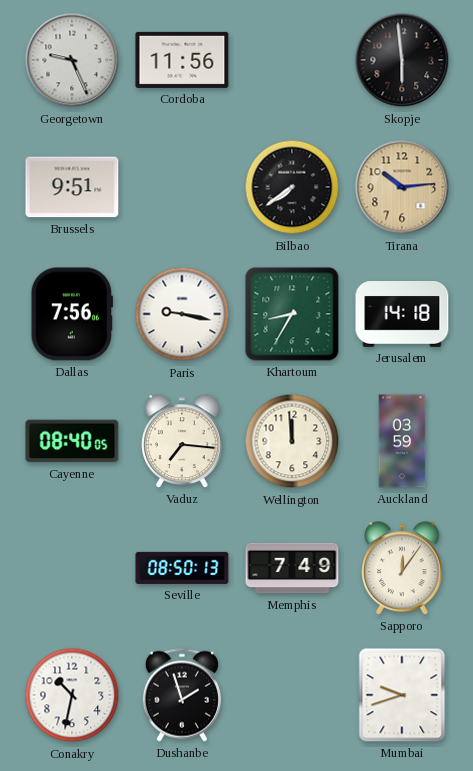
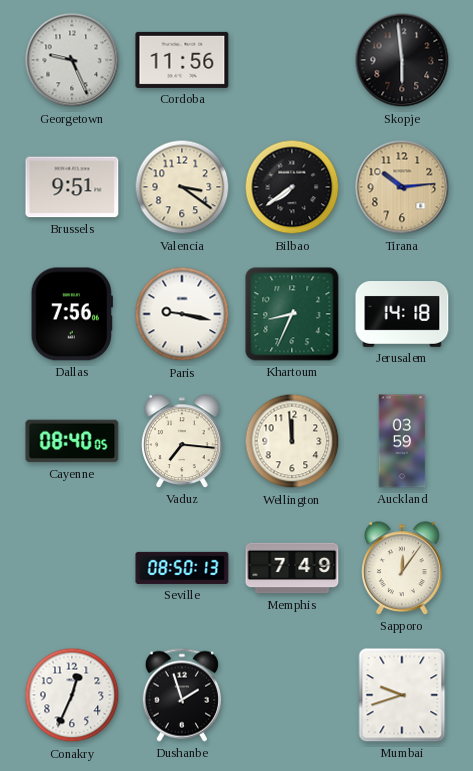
Valencia: none -> 3:21 (182, 187)
Khartoum: 8:35 -> 8:34 (292, 314)
Conakry: 10:32 -> 12:34 (72, 695)
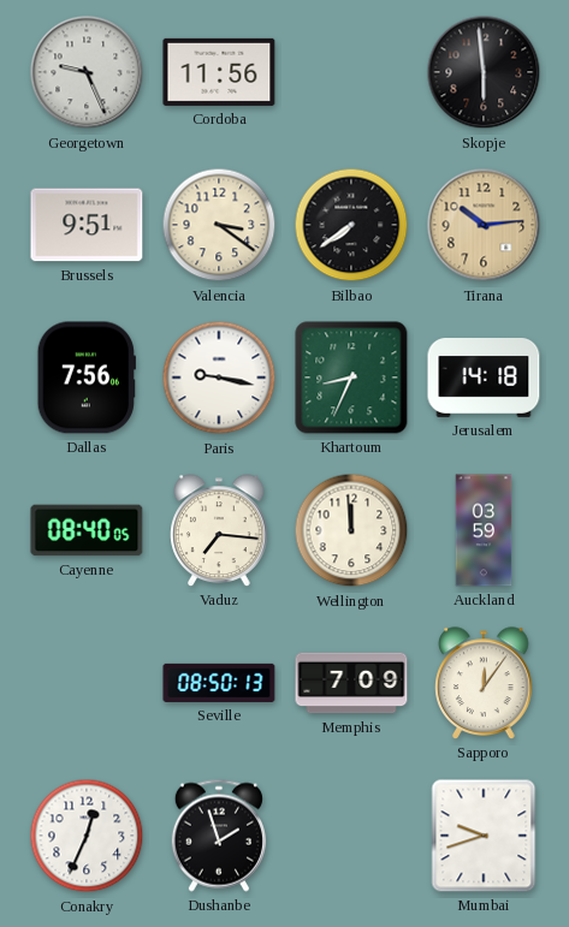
Memphis: 7:49 -> 7:09 (351, 683)
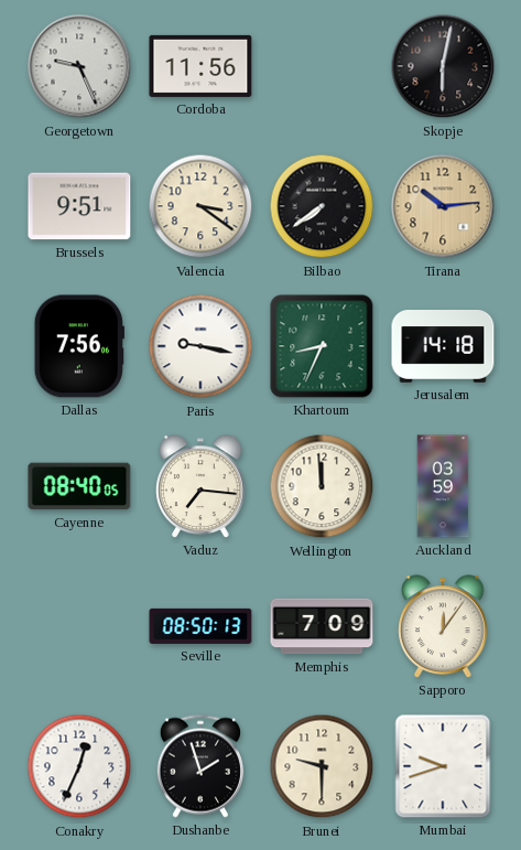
Skopje: 5:59 -> 6:02 (443, 66)
Brunei: none -> 9:30 (322, 766)
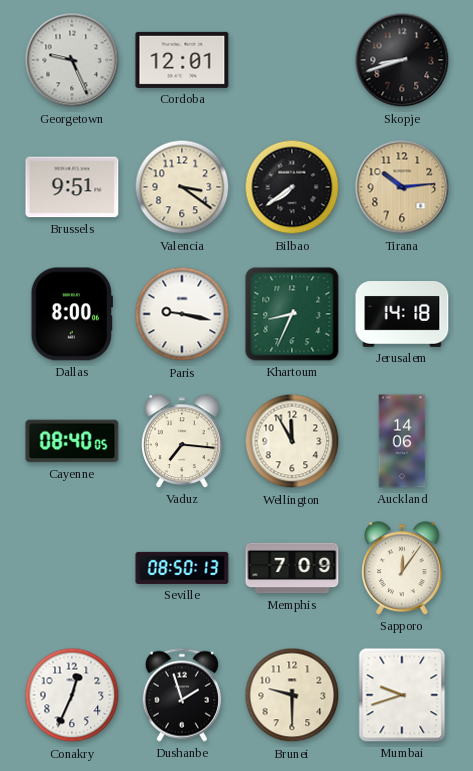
Cordoba: 11:56 -> 12:01 (182, 60)
Skopje: 6:02 -> 8:42 (402, 60)
Dallas: 7:56 -> 8:00 (72, 314)
Wellington: 11:59 -> 11:55 (292, 441)
Auckland: 03:59 -> 14:06 (402, 441)
